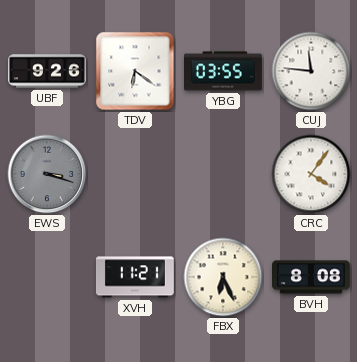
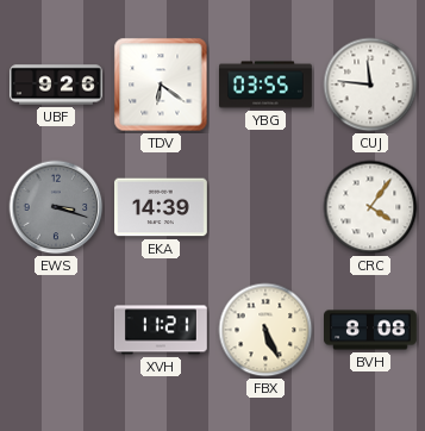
EKA: none -> 14:39 (162, 207)
FBX: 6:26 -> 5:26 (265, 330)
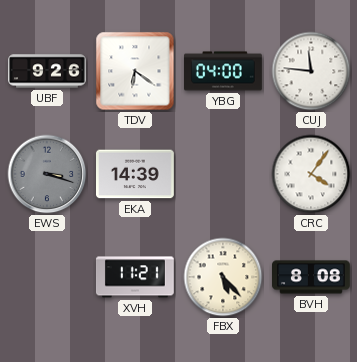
YBG: 03:55 -> 04:00 (224, 71)
FBX: 5:26 -> 5:23 (223, 277)
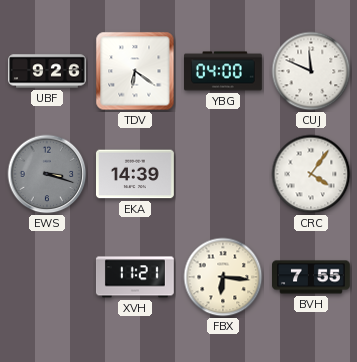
CUJ: 11:46 -> 11:49 (311, 71)
FBX: 5:23 -> 6:16 (223, 277)
BVH: 8:08 -> 7:55 (312, 277)
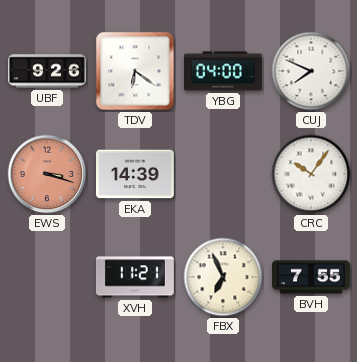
CUJ: 11:49 -> 7:49 (311, 71)
EWS dial: grey -> salmon (47, 174)
CRC: 4:06 -> 10:06 (311, 174)
FBX: 6:16 -> 6:56 (223, 277)
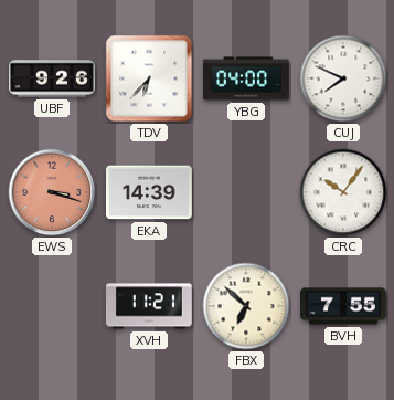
TDV: 6:21 -> 6:37 (149, 78)
FBX: 6:56 -> 6:52 (246, 306)
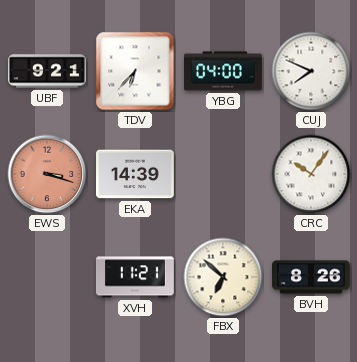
UBF: 9:26 -> 9:21 (48, 71)
BVH: 7:55 -> 8:26 (312, 277)
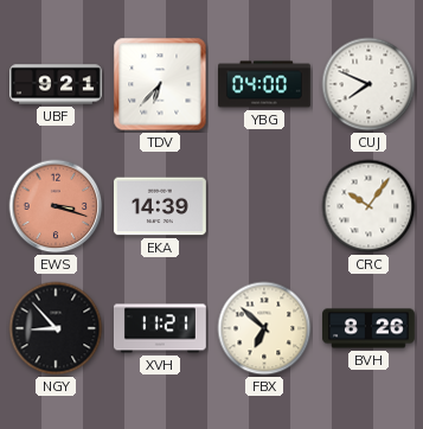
NGY: none -> 8:53 (56, 328)
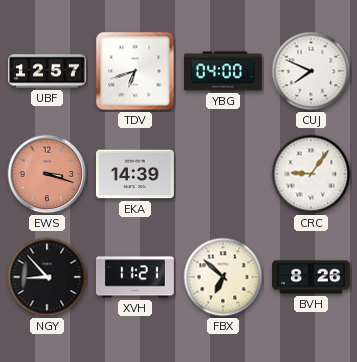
UBF: 9:21 -> 12:57 (48, 71)
TDV: 6:37 -> 6:42 (135, 71)
CRC: 10:06 -> 9:06 (311, 174)
